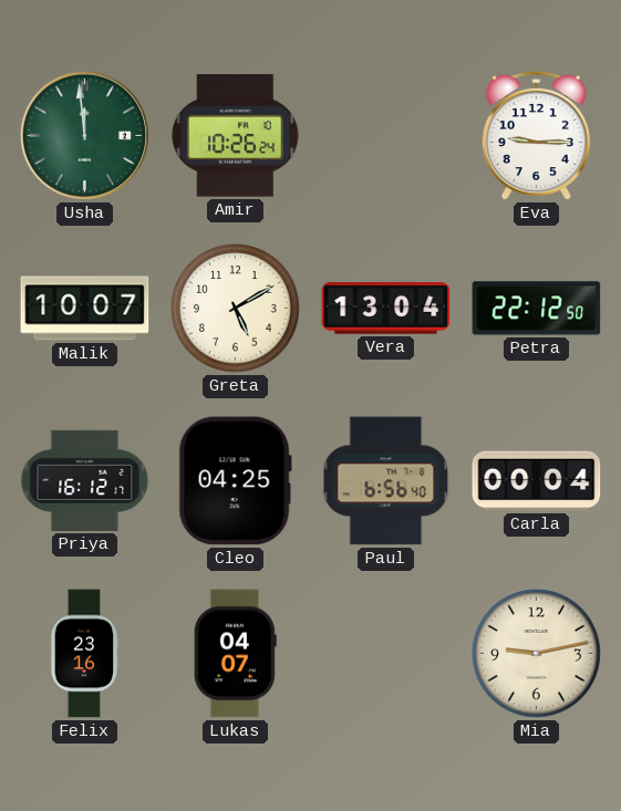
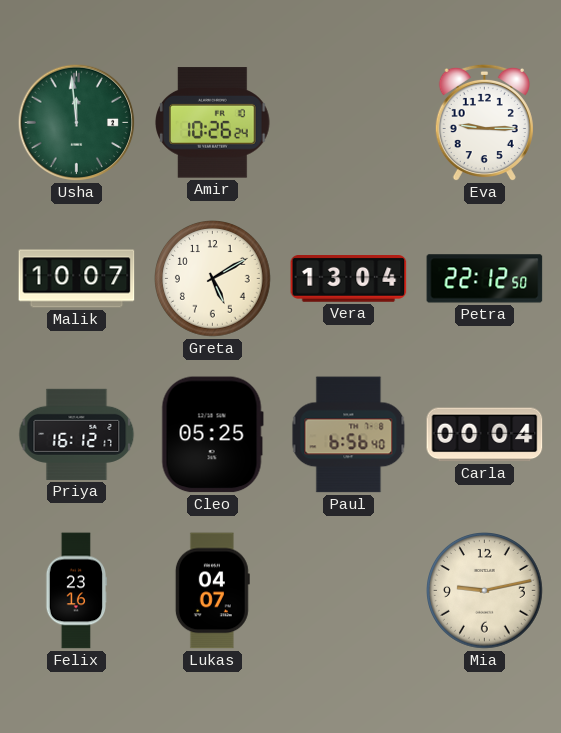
Cleo: 04:25 -> 05:25 (212, 435)
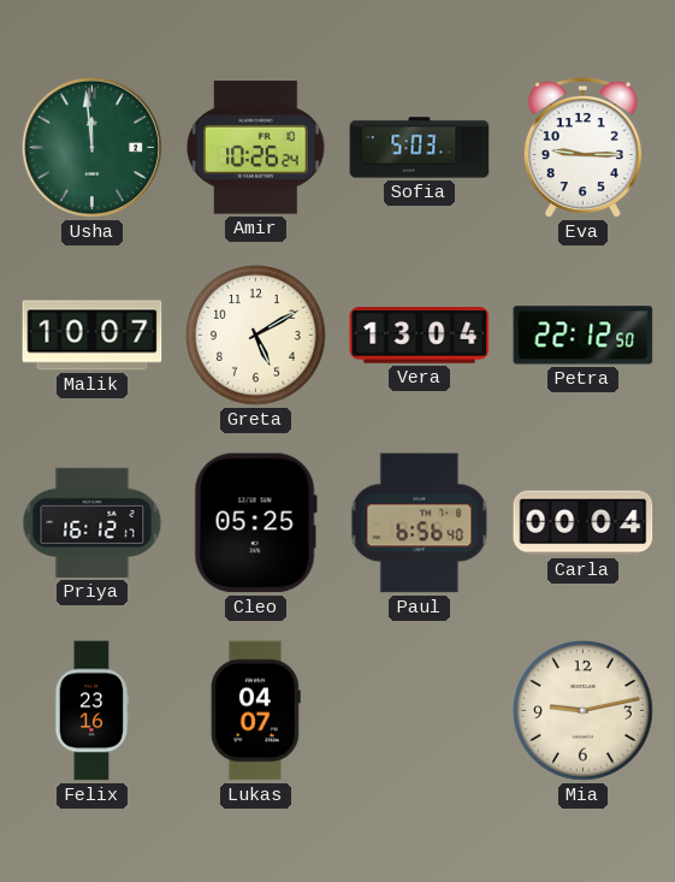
Sofia: none -> 5:03 (420, 148)
